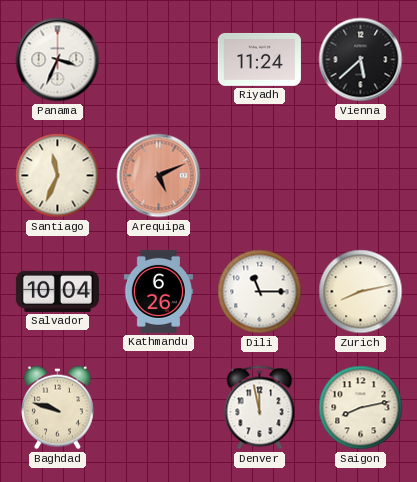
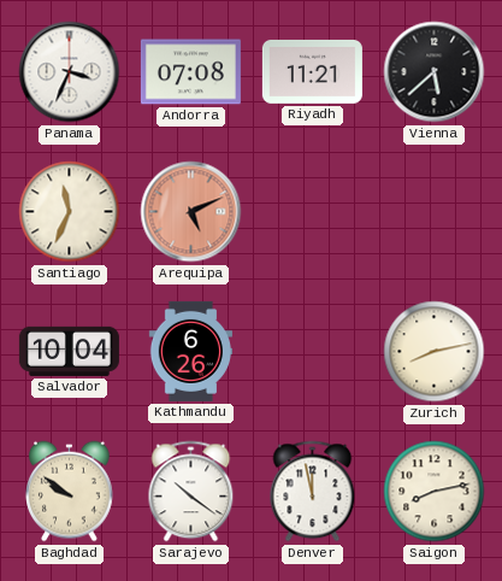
Andorra: none -> 07:08 (190, 72)
Riyadh: 11:24 -> 11:21 (312, 71)
Dili: 11:15 -> none (260, 292)
Baghdad: 9:48 -> 9:51 (70, 492)
Sarajevo: none -> 10:21 (191, 492)
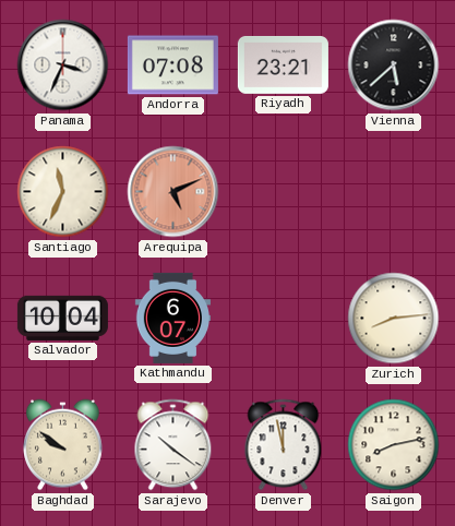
Riyadh: 11:21 -> 23:21 (283, 64)
Kathmandu: 6:26 -> 6:07 (172, 318)
Zurich: 8:13 -> 8:14 (394, 319)
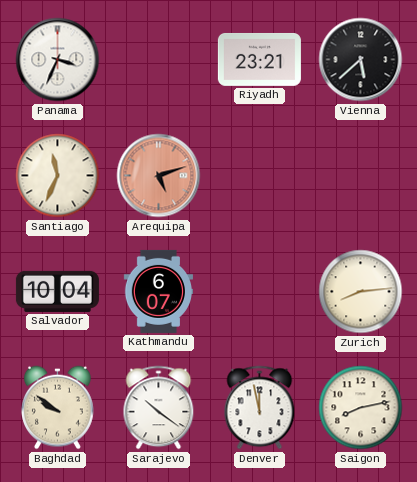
Andorra: 07:08 -> none (172, 65)
Arequipa: 5:11 -> 5:12 (159, 176)
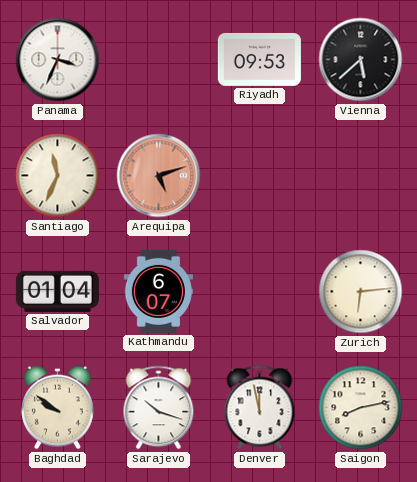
Riyadh: 23:21 -> 09:53 (259, 59)
Salvador: 10:04 -> 01:04 (57, 291)
Zurich: 8:14 -> 6:14 (361, 292)
Sarajevo: 10:21 -> 10:18 (159, 408)
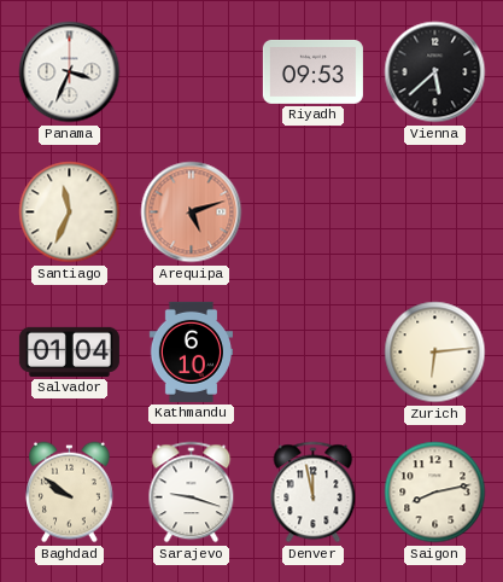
Kathmandu: 6:07 -> 6:10 (191, 351)
Sarajevo: 10:18 -> 9:18 (192, 493)
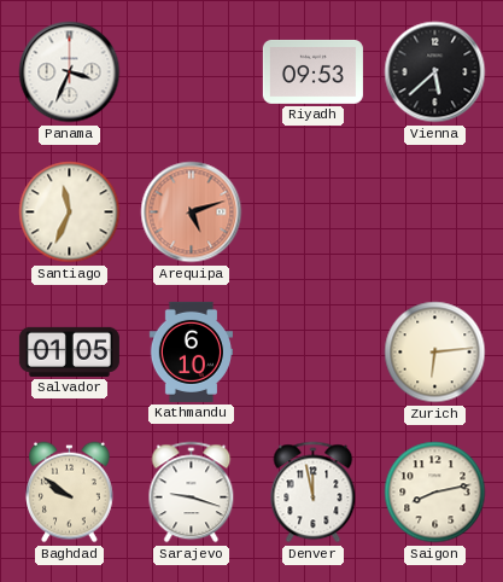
Salvador: 01:04 -> 01:05 (69, 351)
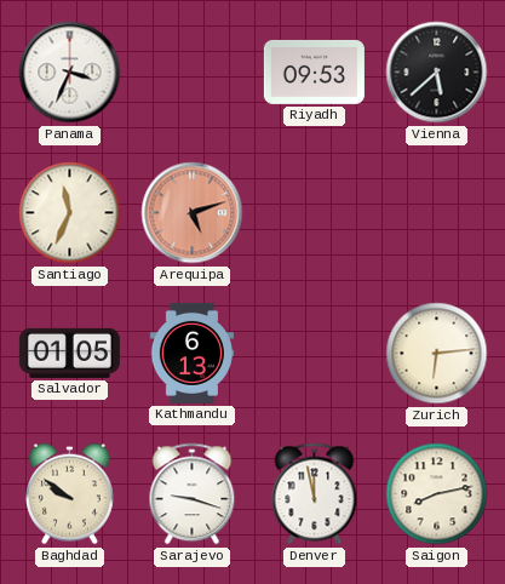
Kathmandu: 6:10 -> 6:13 (191, 353)
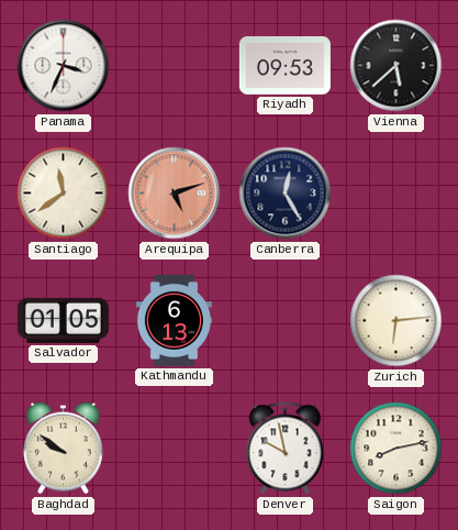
Santiago: 11:34 -> 11:39 (64, 194)
Canberra: none -> 12:25 (286, 194)
Sarajevo: 9:18 -> none (193, 494)
Denver: 11:58 -> 9:58 (286, 449)
